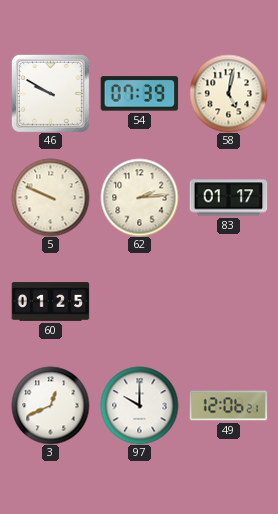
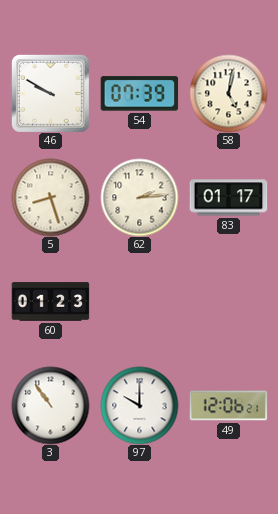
5: 9:49 -> 8:27 (50, 197)
60: 01:25 -> 01:23 (50, 302)
3: 12:41 -> 10:54 (50, 405)
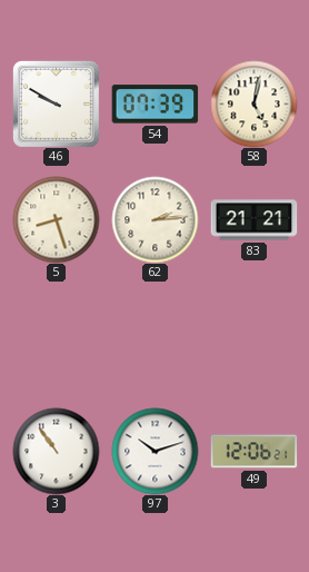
83: 01:17 -> 21:21 (253, 220)
60: 01:23 -> none (50, 302)
97: 10:00 -> 10:12 (154, 451)
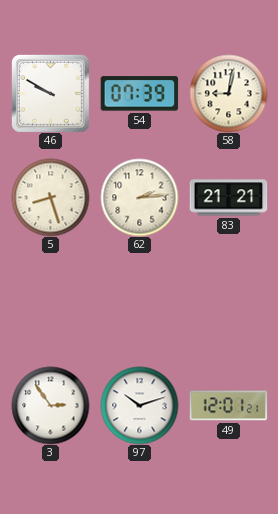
58: 5:02 -> 9:02 (228, 93)
3: 10:54 -> 2:54 (50, 405)
49: 12:06 -> 12:01 (228, 406)
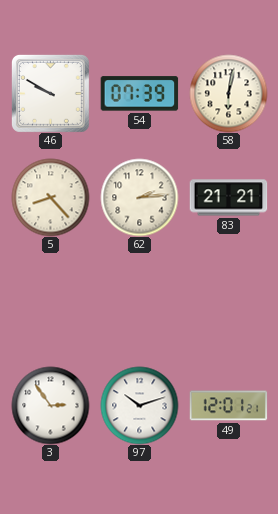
58: 9:02 -> 6:02 (228, 93)
5: 8:27 -> 8:23 (50, 197)
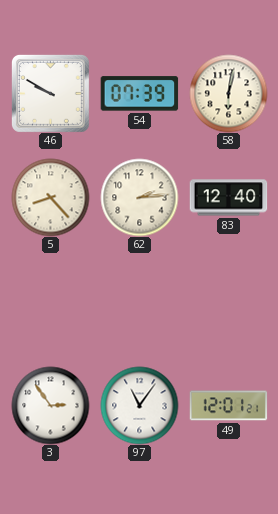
83: 21:21 -> 12:40 (228, 198)
97: 10:12 -> 11:06 (139, 405)
